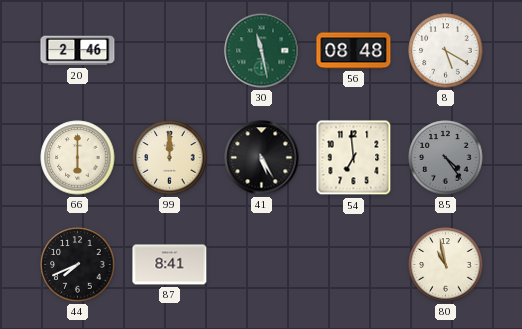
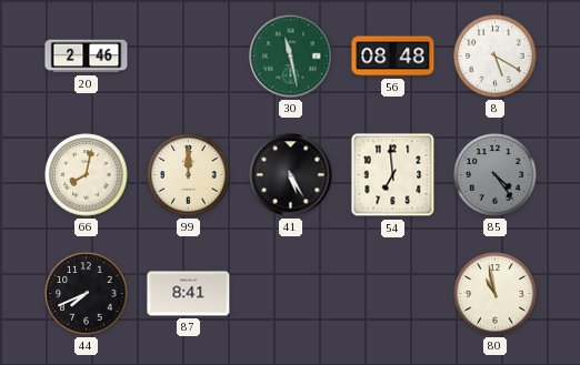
66: 6:00 -> 8:02 (87, 175)
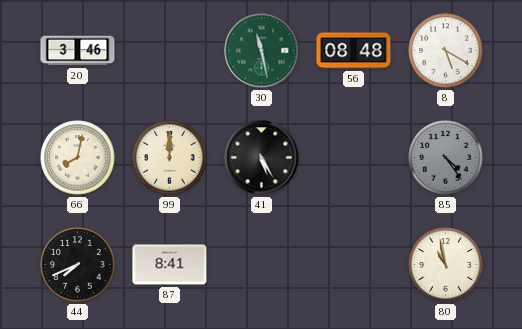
20: 2:46 -> 3:46 (78, 51)
54: 6:59 -> none (393, 175)
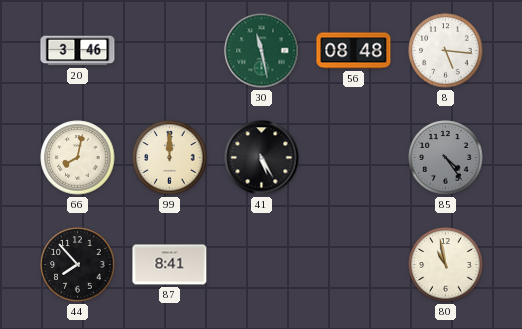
8: 5:20 -> 5:16 (446, 51)
44: 7:41 -> 7:53 (78, 265)
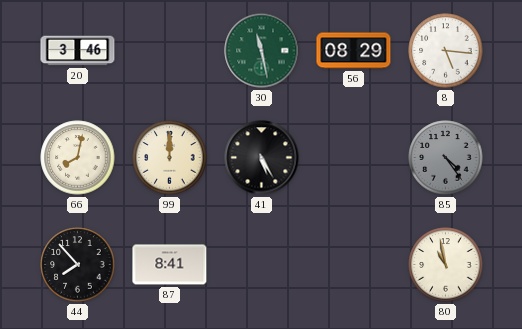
56: 08:48 -> 08:29 (354, 51)
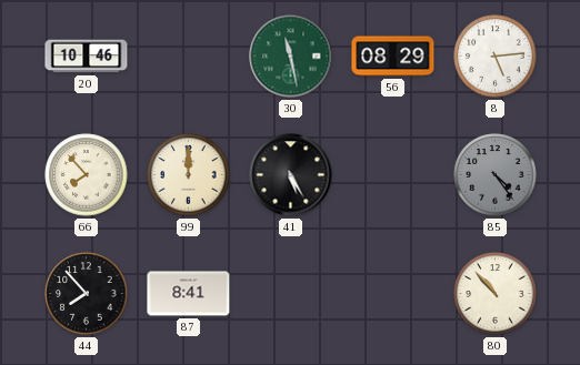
20: 3:46 -> 10:46 (87, 57)
8: 5:16 -> 5:14 (496, 57)
66: 8:02 -> 7:53 (87, 175)
80: 10:58 -> 10:53 (496, 294)
